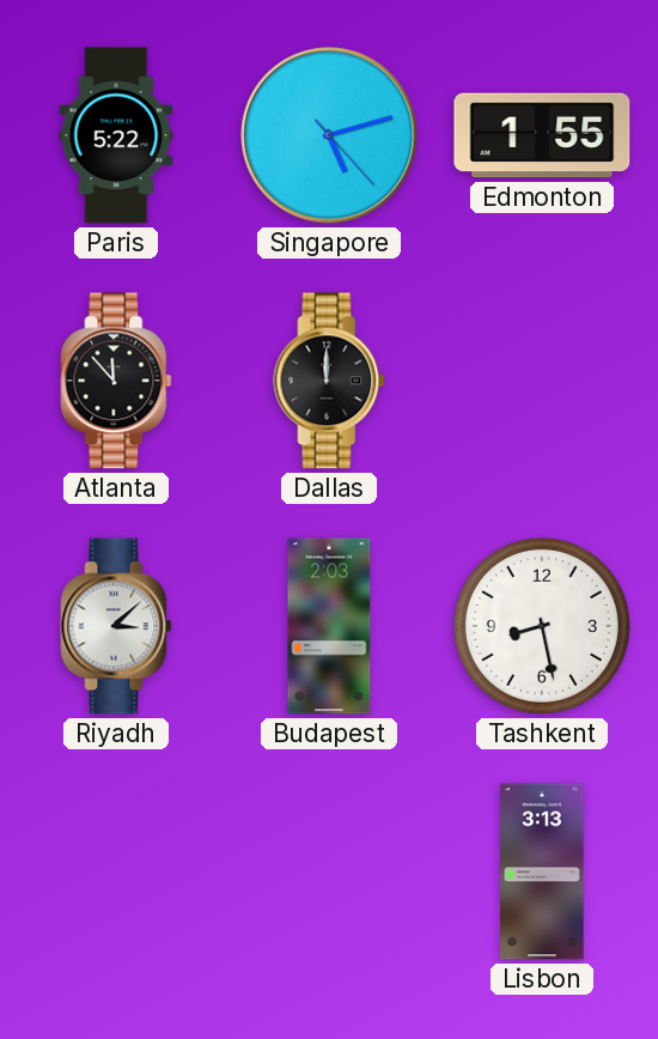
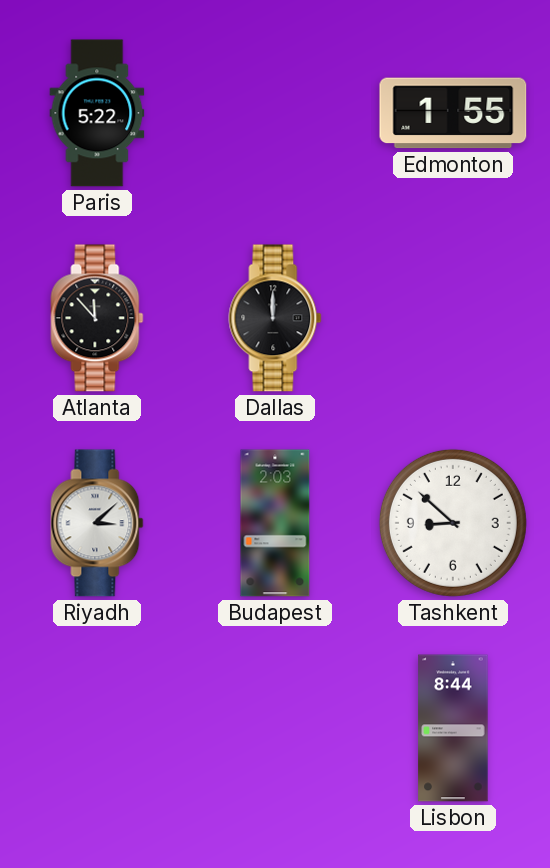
Singapore: 5:12 -> none (329, 135)
Tashkent: 8:28 -> 8:52 (453, 523)
Lisbon: 3:13 -> 8:44 (453, 728)
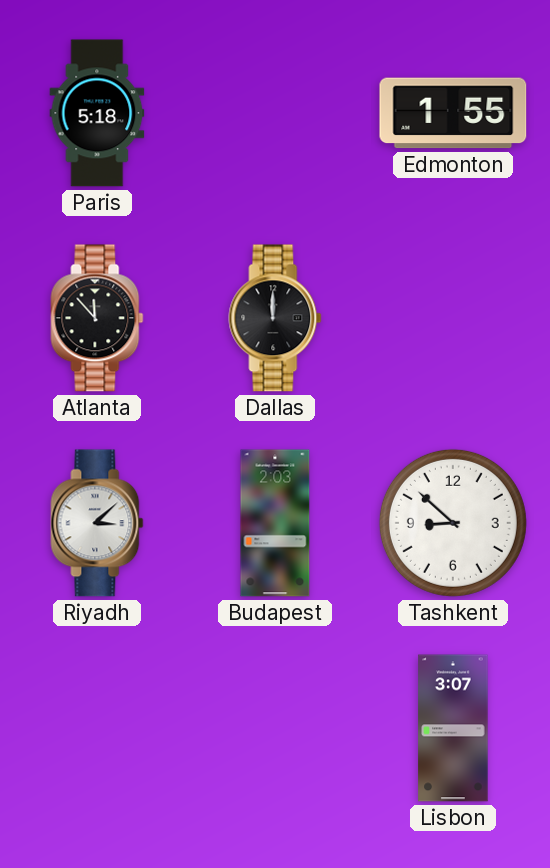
Paris: 5:22 -> 5:18 (97, 113)
Lisbon: 8:44 -> 3:07 (453, 728)
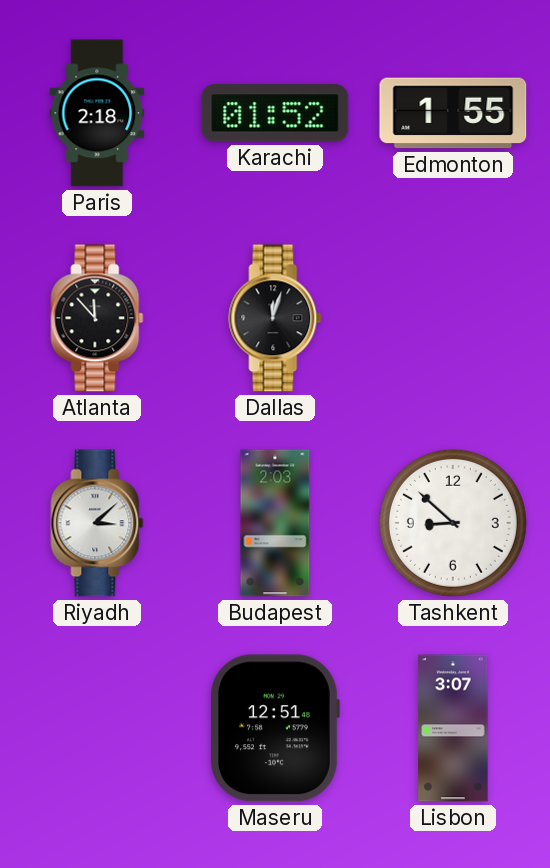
Paris: 5:18 -> 2:18 (97, 113)
Karachi: none -> 01:52 (275, 113)
Dallas: 12:00 -> 12:03 (275, 318)
Maseru: none -> 12:51 (275, 728)
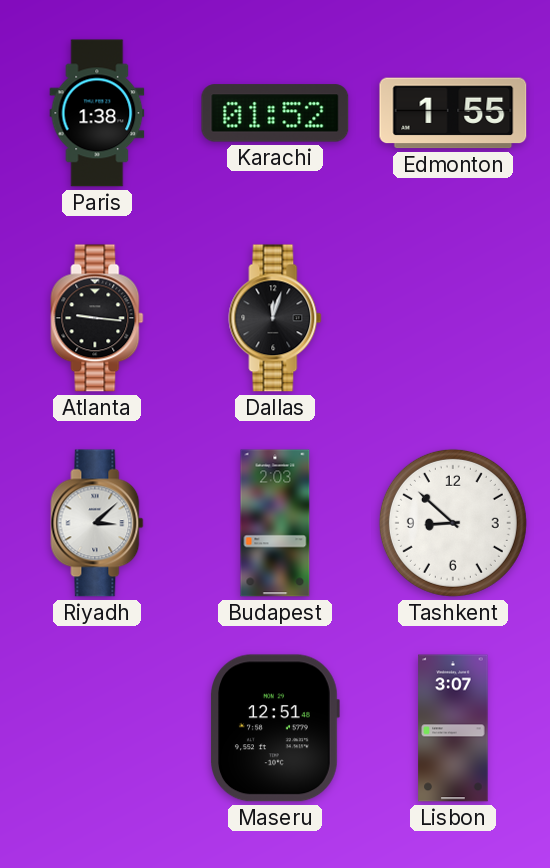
Paris: 2:18 -> 1:38 (97, 113)
Atlanta: 11:53 -> 9:16 (97, 318)
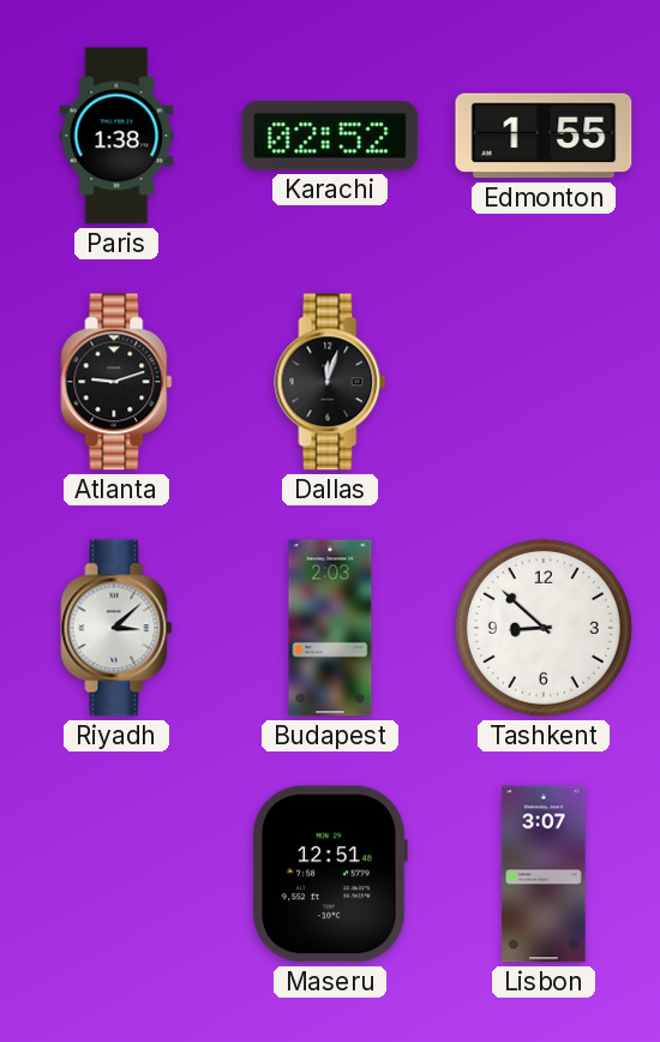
Karachi: 01:52 -> 02:52 (330, 136)
Atlanta: 9:16 -> 9:12 (116, 382)
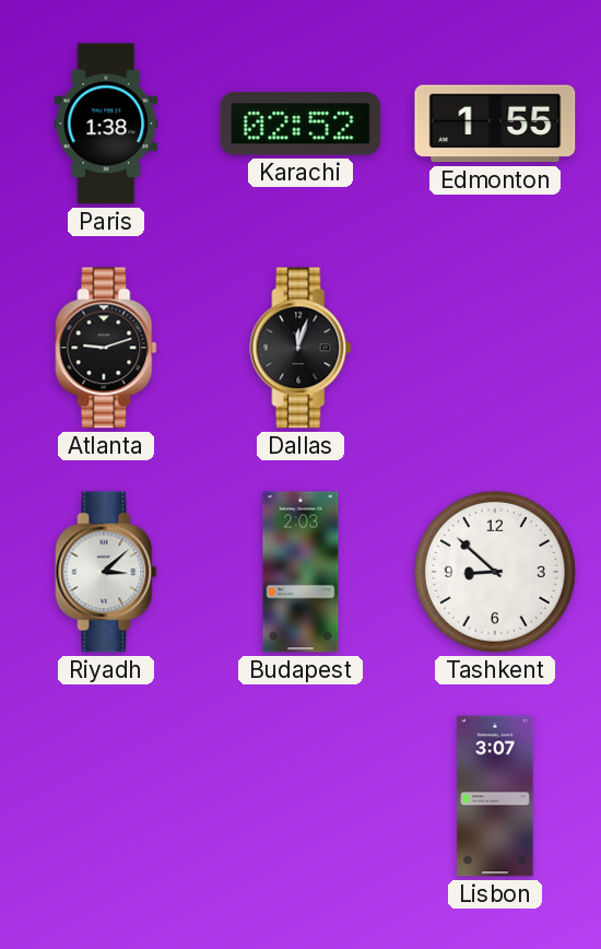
Maseru: 12:51 -> none (330, 874)
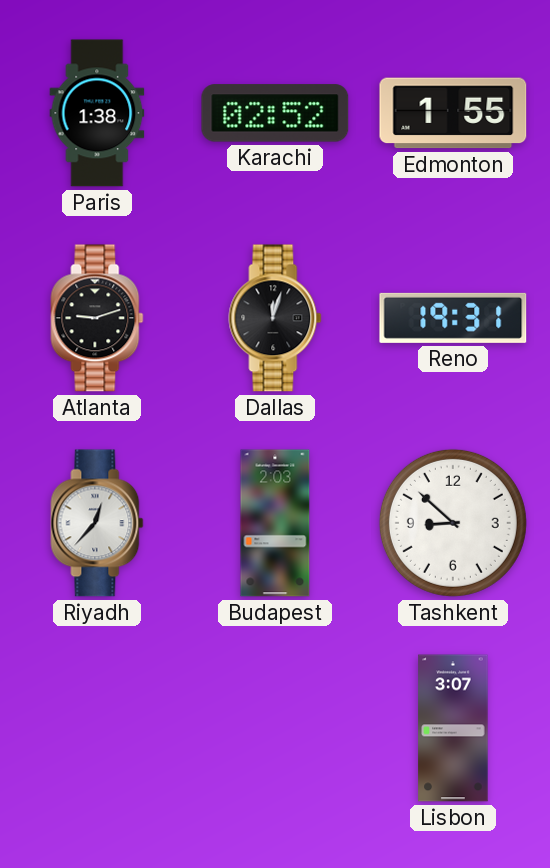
Reno: none -> 19:31 (453, 318)
Riyadh: 3:08 -> 12:37 (97, 523)
